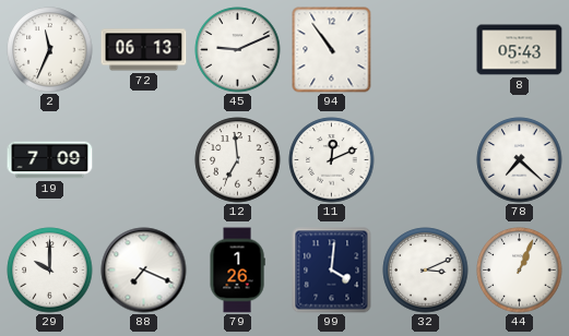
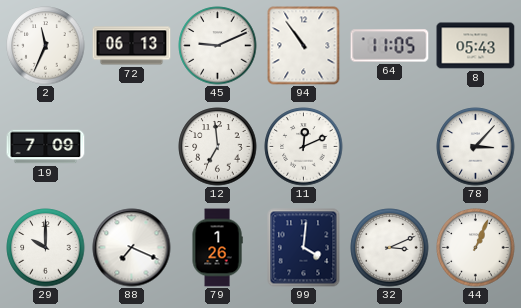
64: none -> 11:05 (390, 46)
78: 7:22 -> 3:07 (476, 147)
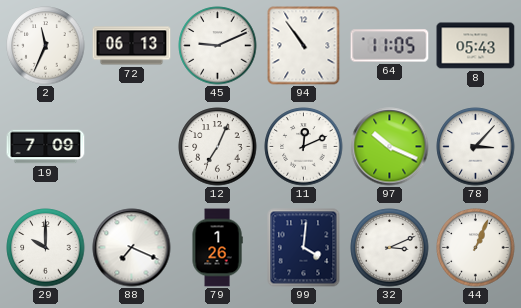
12: 6:59 -> 7:04 (218, 147)
97: none -> 10:19 (390, 147)
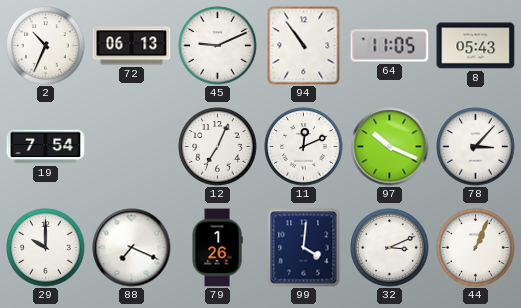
2: 11:34 -> 10:34 (46, 46)
19: 7:09 -> 7:54 (46, 147)
